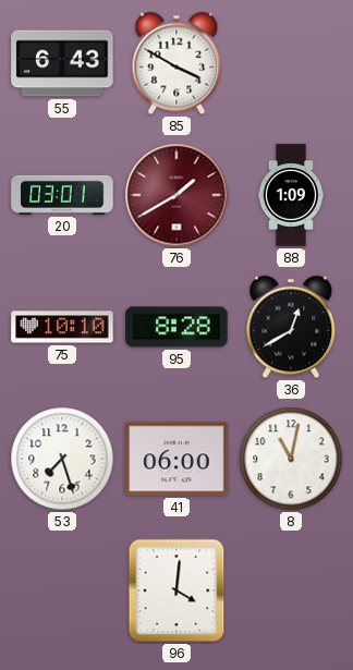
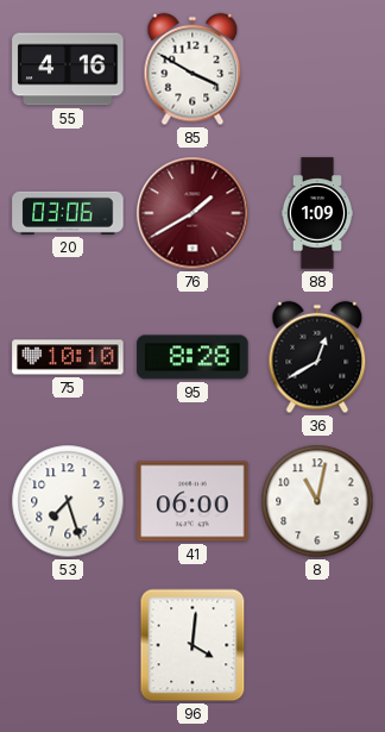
55: 6:43 -> 4:16 (68, 69)
20: 03:01 -> 03:06 (68, 213)
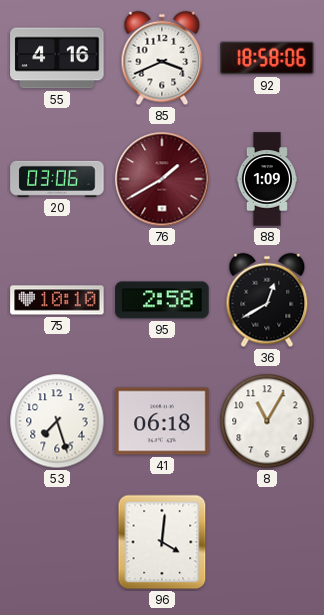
85: 3:50 -> 3:41 (162, 58)
92: none -> 18:58 (267, 58)
95: 8:28 -> 2:58 (162, 300)
41: 06:00 -> 06:18 (162, 421)
8: 11:02 -> 11:05 (267, 421)
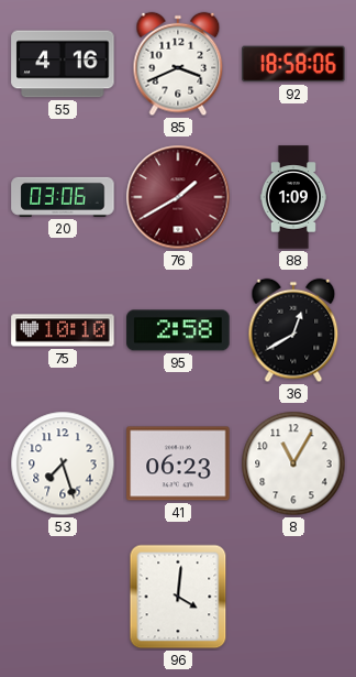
41: 06:18 -> 06:23 (178, 463)
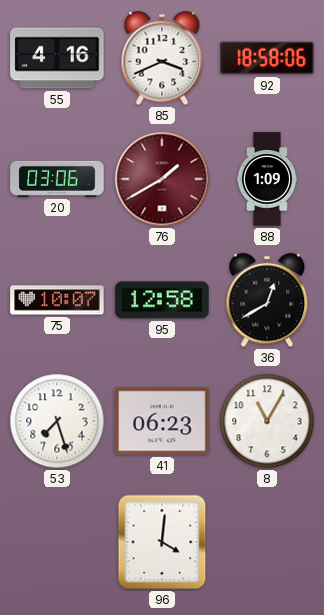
75: 10:10 -> 10:07 (57, 300)
95: 2:58 -> 12:58 (162, 300)
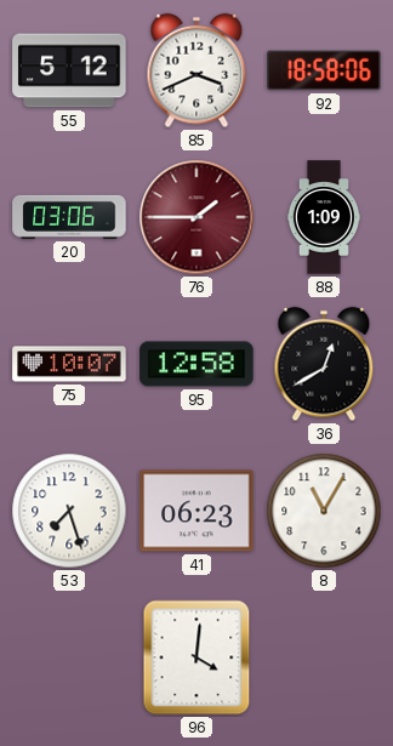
55: 4:16 -> 5:12 (69, 70)
76: 1:40 -> 1:45 (196, 217)
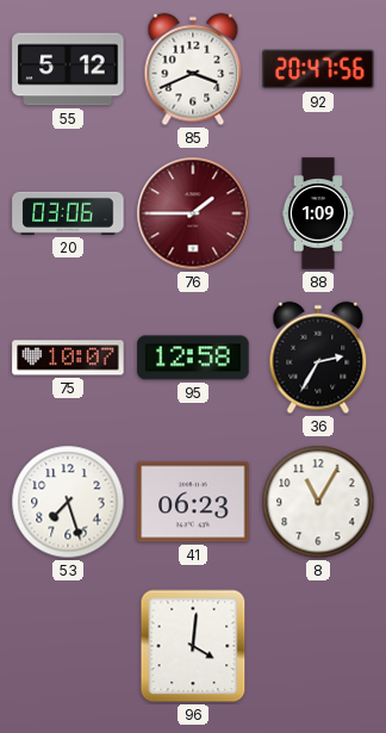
92: 18:58 -> 20:47 (318, 69)
36: 12:40 -> 2:35 (318, 358)
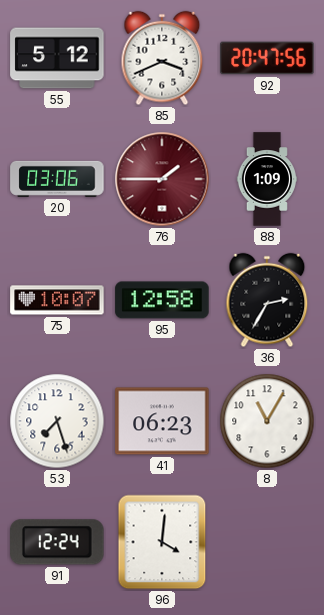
91: none -> 12:24 (57, 542)
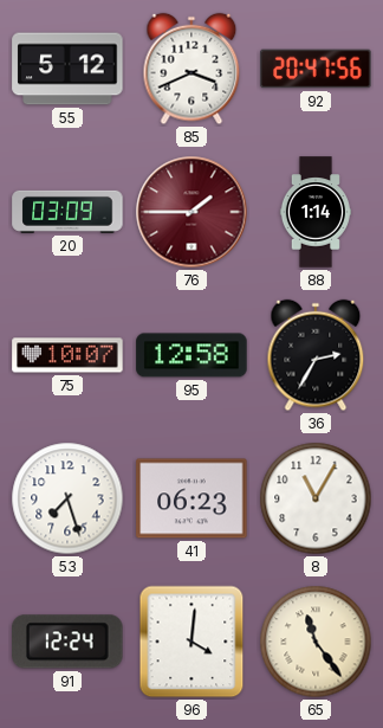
20: 03:06 -> 03:09 (67, 212)
88: 1:09 -> 1:14 (314, 212)
65: none -> 11:24 (316, 642)
